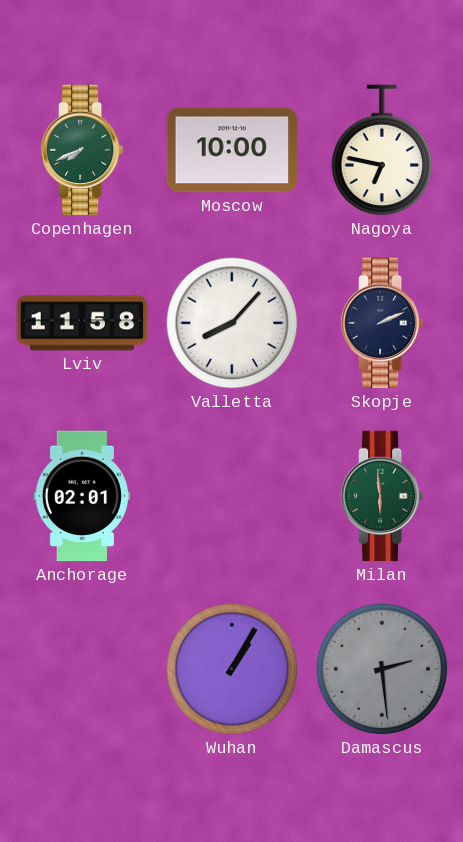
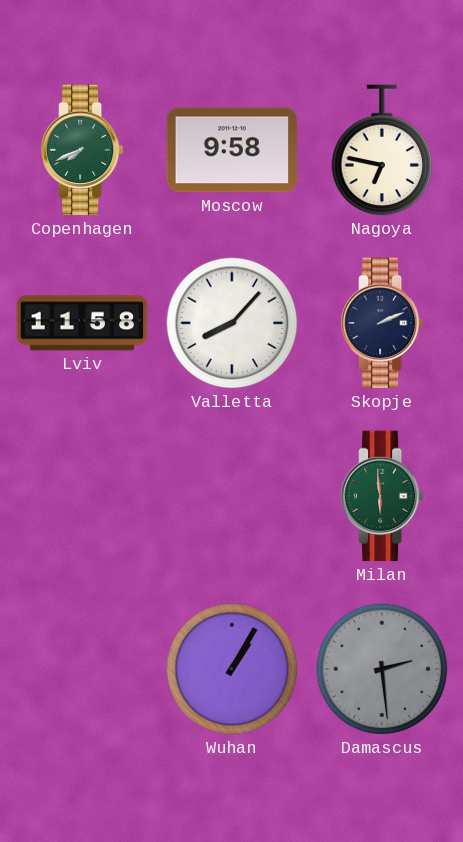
Moscow: 10:00 -> 9:58 (232, 150)
Anchorage: 02:01 -> none (82, 496)
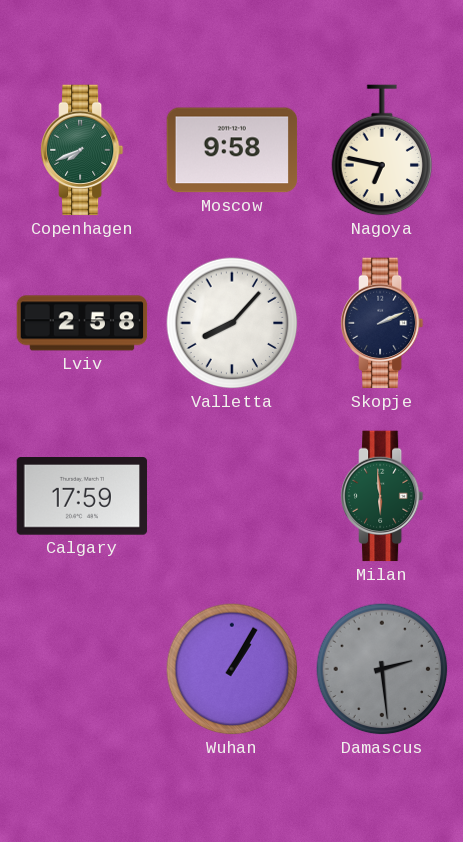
Lviv: 11:58 -> 2:58 (82, 323)
Calgary: none -> 17:59 (82, 496)
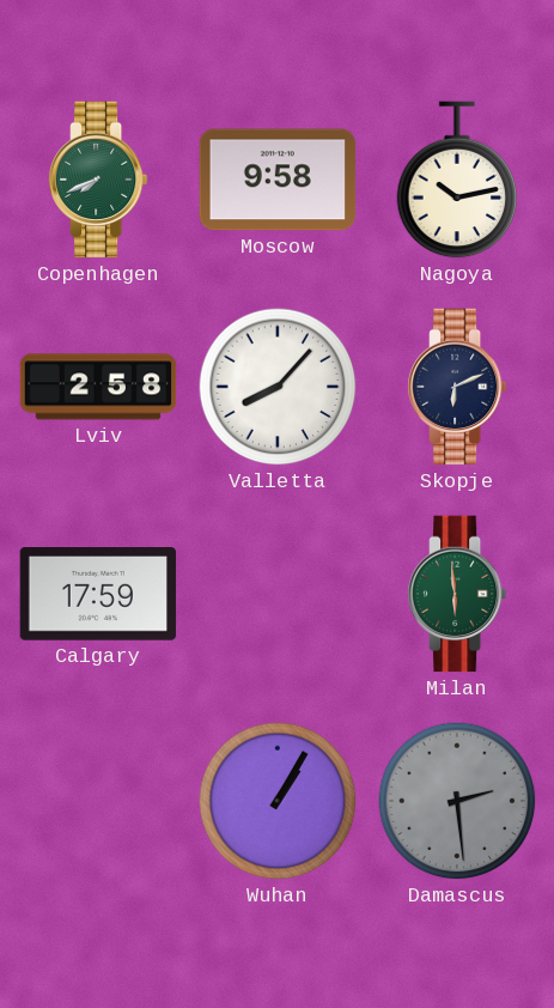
Nagoya: 6:47 -> 10:13 (457, 180)
Skopje: 2:11 -> 6:11 (457, 387)
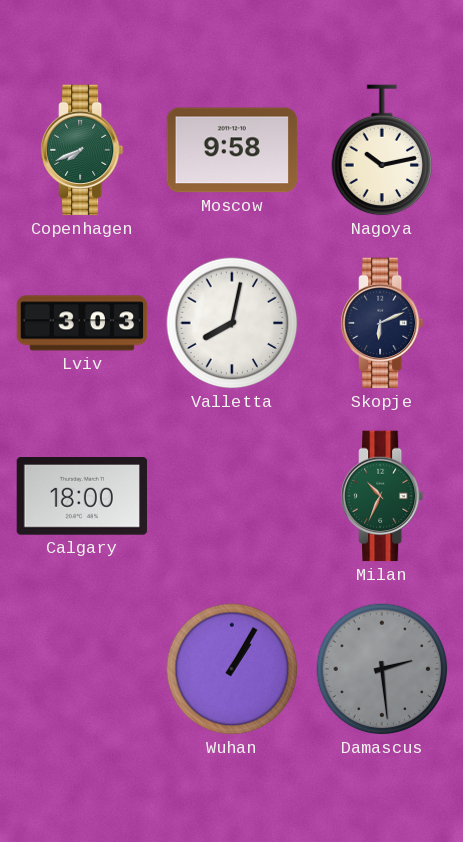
Lviv: 2:58 -> 3:03 (82, 323)
Valletta: 8:07 -> 8:02 (232, 323)
Calgary: 17:59 -> 18:00 (82, 496)
Milan: 5:59 -> 10:34 (382, 496)
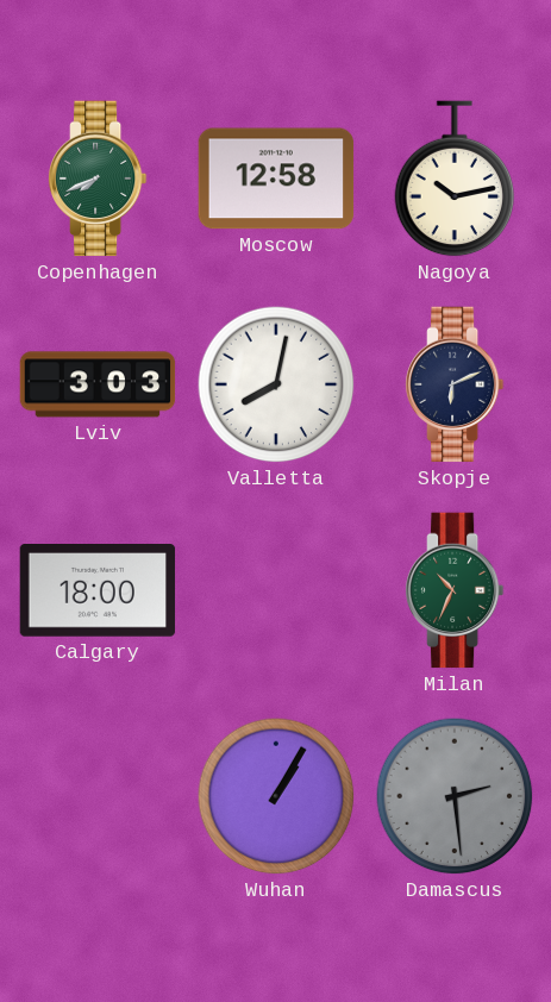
Moscow: 9:58 -> 12:58 (276, 179)
